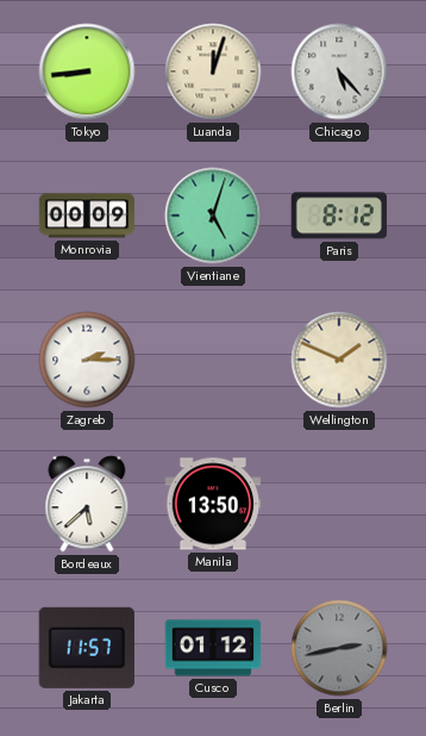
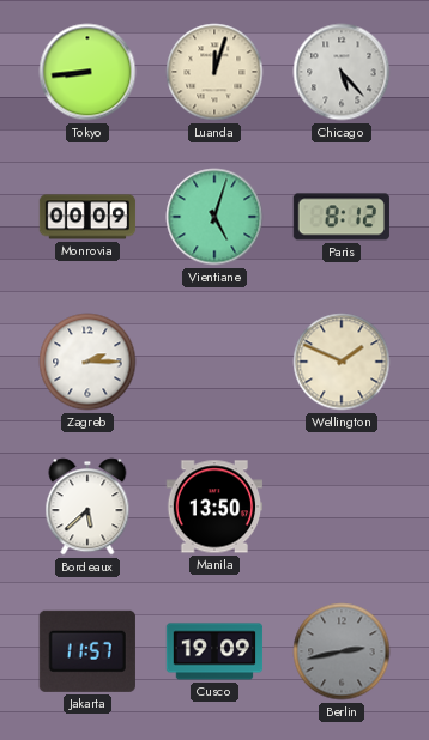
Cusco: 01:12 -> 19:09 (214, 651)
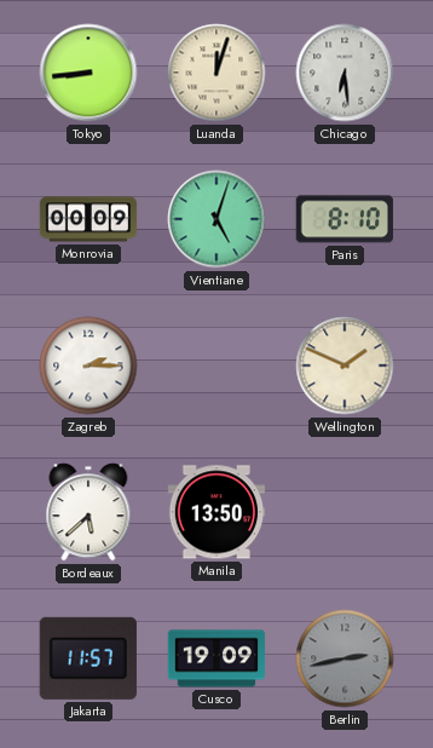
Chicago: 5:23 -> 6:29 (345, 73)
Paris: 8:12 -> 8:10 (345, 219)
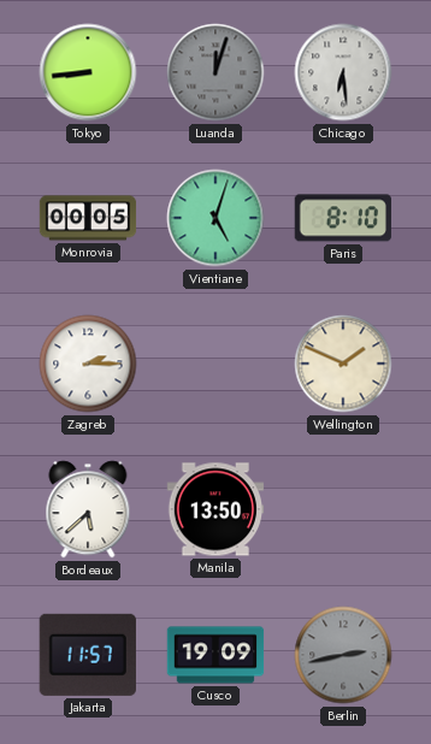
Luanda dial: cream -> grey (215, 72)
Monrovia: 00:09 -> 00:05 (88, 218)
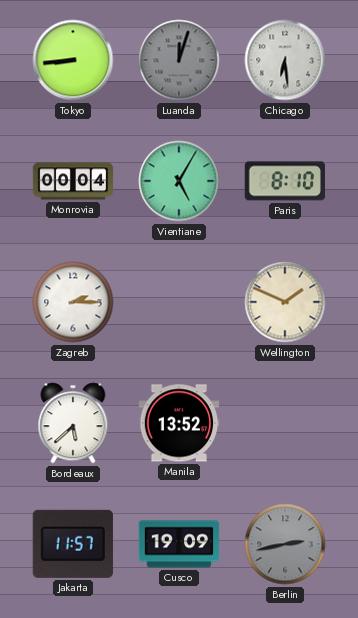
Monrovia: 00:05 -> 00:04 (73, 181)
Vientiane: 5:03 -> 5:05 (179, 181)
Manila: 13:50 -> 13:52 (179, 423)
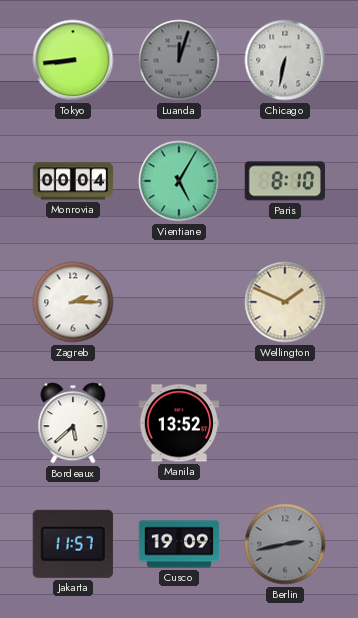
Chicago: 6:29 -> 6:32 (285, 60)
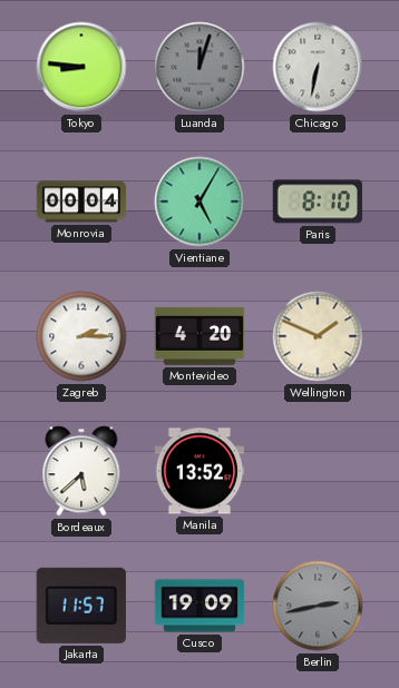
Tokyo: 8:44 -> 8:46 (81, 67)
Montevideo: none -> 4:20 (199, 336)
